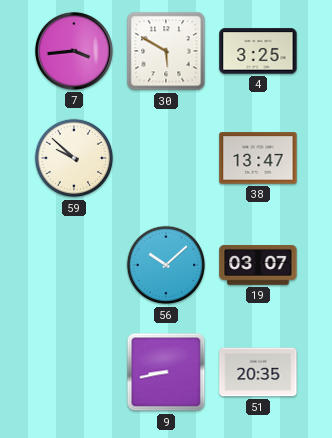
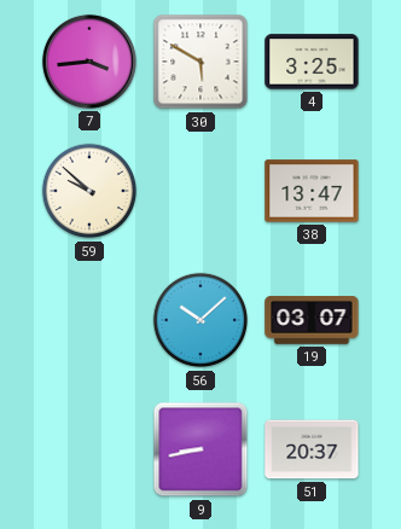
51: 20:35 -> 20:37 (312, 449)
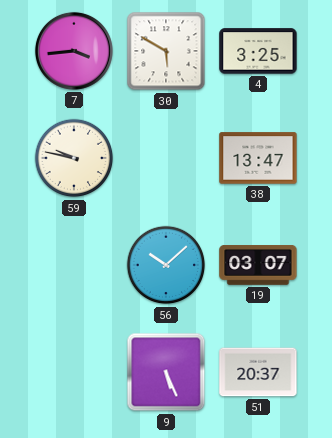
59: 9:52 -> 9:47 (74, 158)
9: 8:43 -> 5:26 (166, 372)
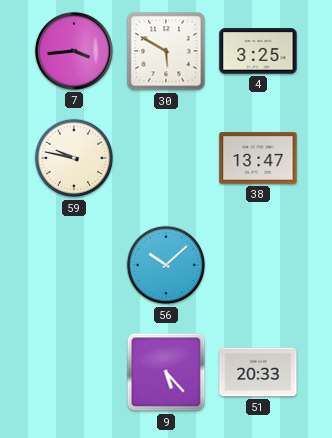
19: 03:07 -> none (258, 266)
9: 5:26 -> 5:23 (166, 372)
51: 20:37 -> 20:33 (258, 372)
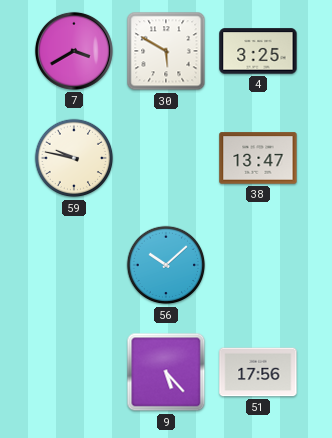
7: 3:44 -> 3:40 (74, 51)
51: 20:33 -> 17:56 (258, 372)
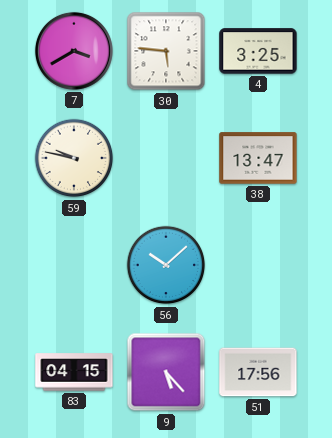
30: 5:50 -> 5:46 (166, 51)
83: none -> 04:15 (74, 372)
